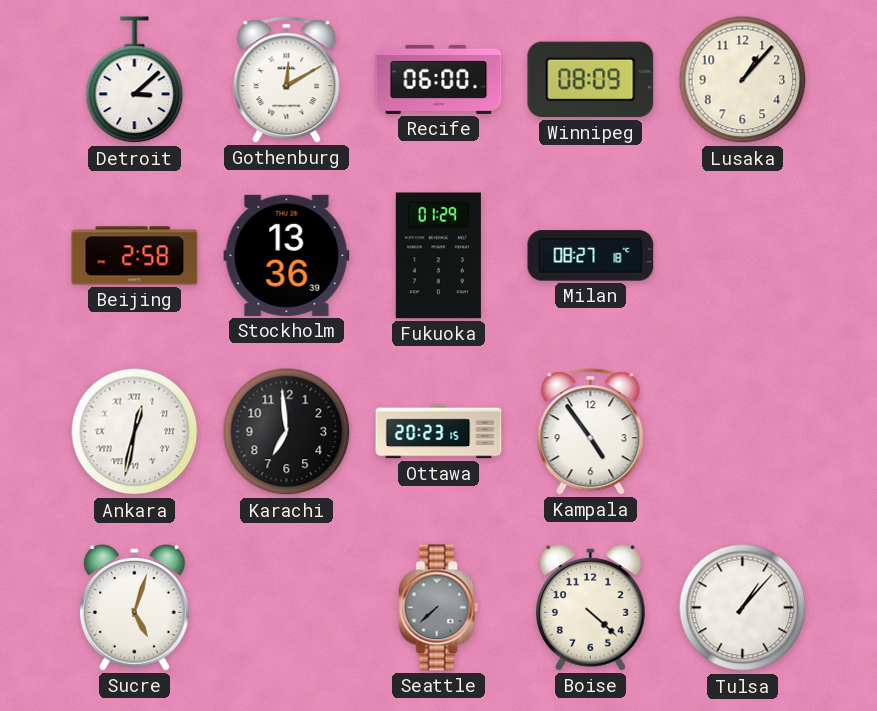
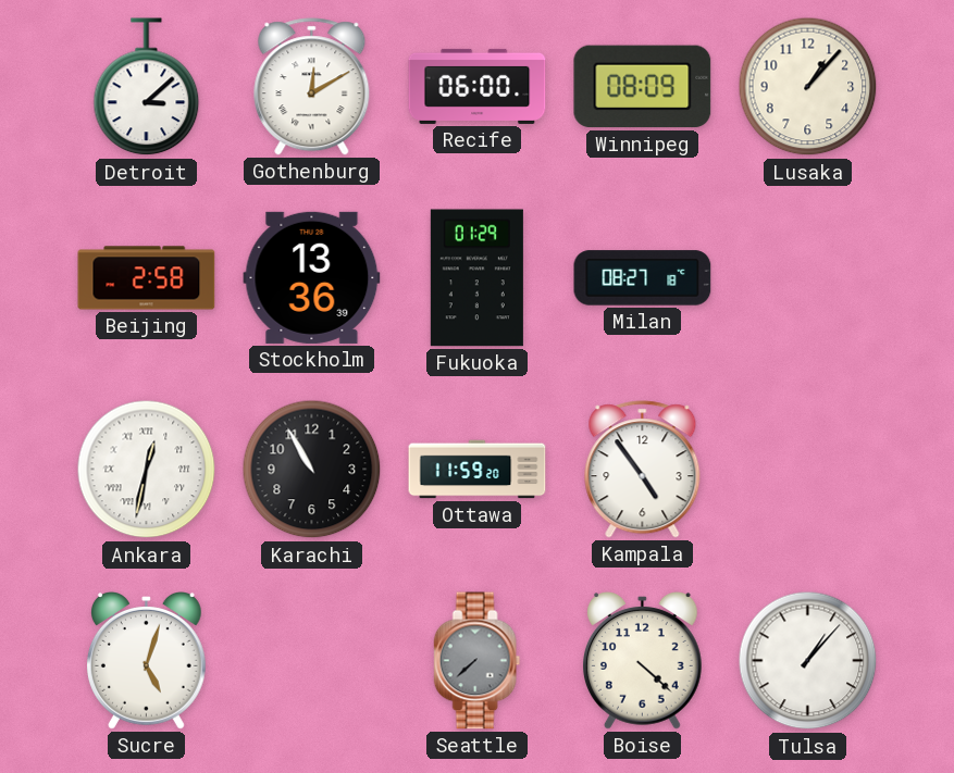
Karachi: 6:59 -> 10:55 (312, 470)
Ottawa: 20:23 -> 11:59 (478, 470)
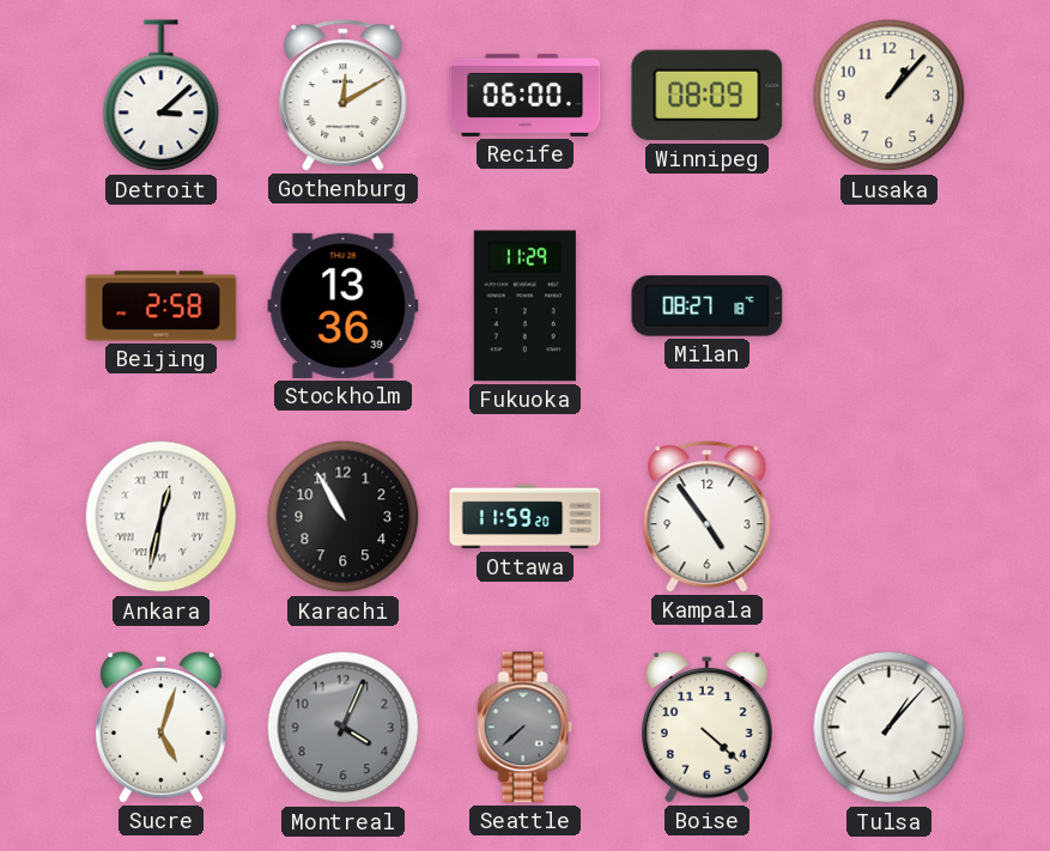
Fukuoka: 01:29 -> 11:29 (524, 306)
Montreal: none -> 4:04 (344, 728)
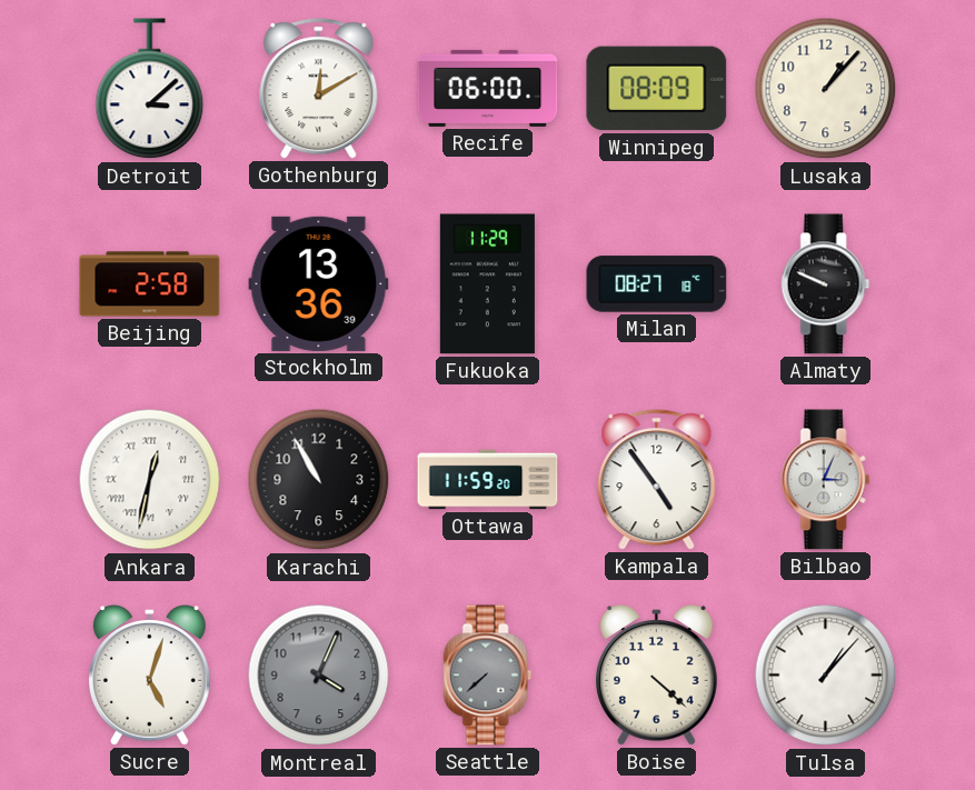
Almaty: none -> 9:49 (826, 284)
Bilbao: none -> 3:04 (826, 480)
